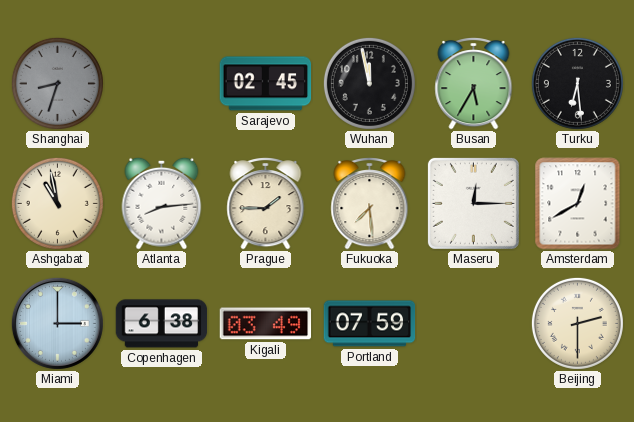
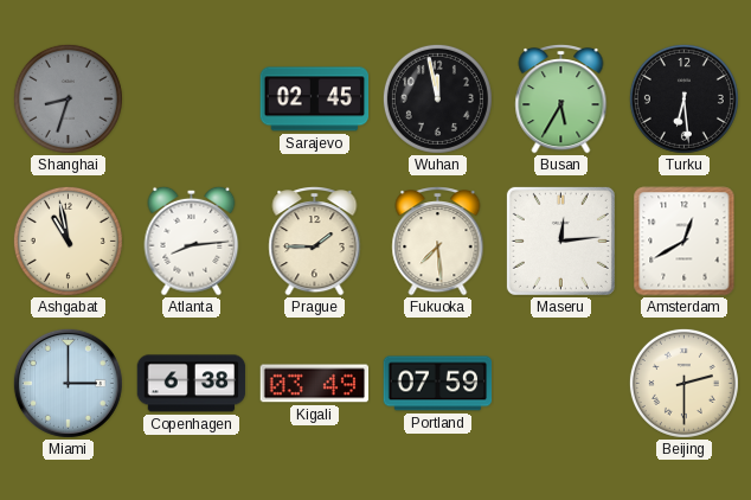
Maseru: 12:15 -> 12:14 (560, 241)
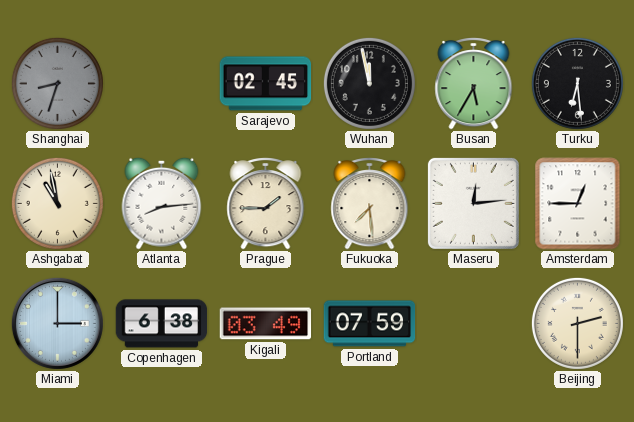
Amsterdam: 12:40 -> 12:45 (578, 204)
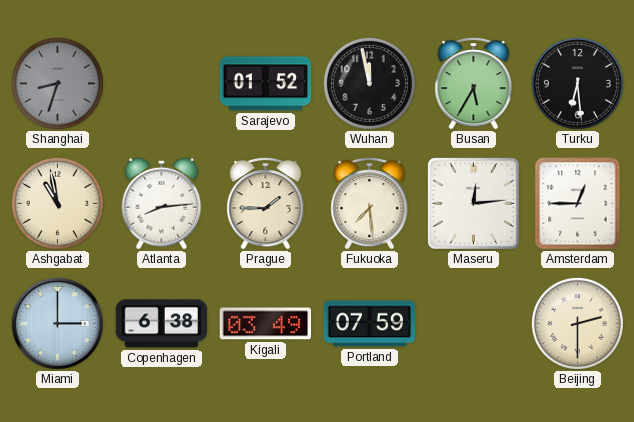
Sarajevo: 02:45 -> 01:52 (266, 84)
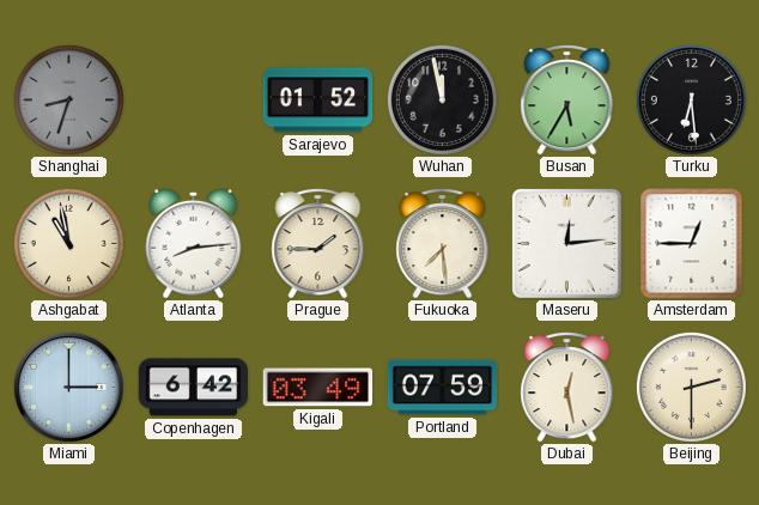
Copenhagen: 6:38 -> 6:42 (194, 388)
Dubai: none -> 12:28 (567, 388)
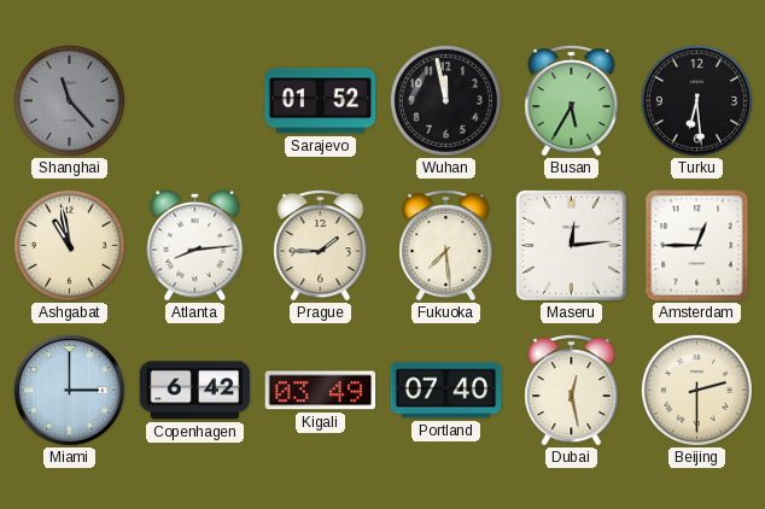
Shanghai: 8:33 -> 11:23 (69, 100)
Portland: 07:59 -> 07:40 (446, 391)
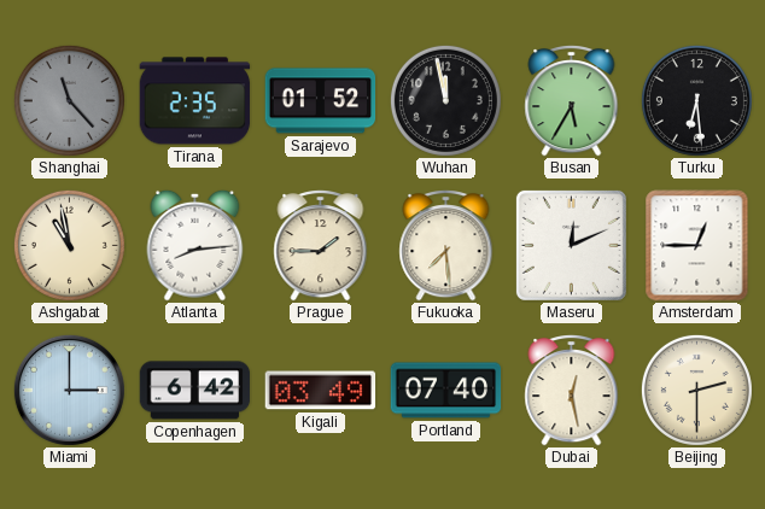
Tirana: none -> 2:35 (195, 101)
Maseru: 12:14 -> 12:11 (571, 245)
